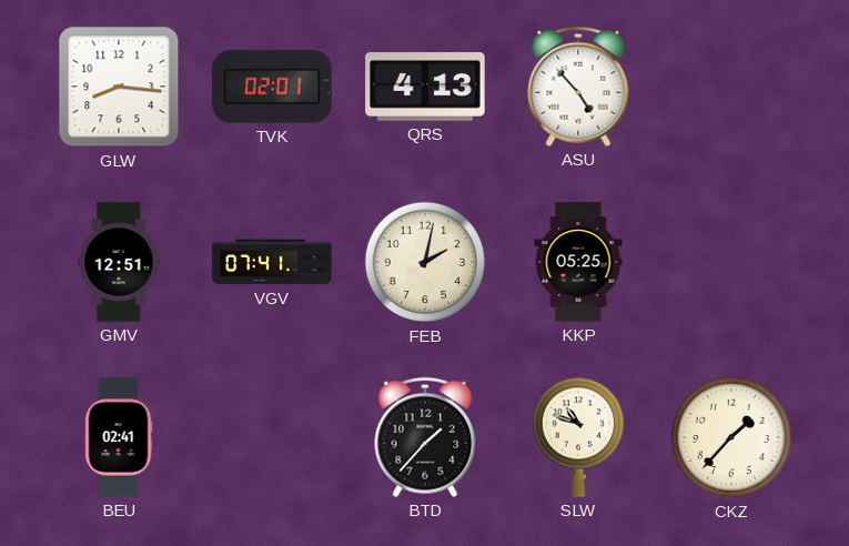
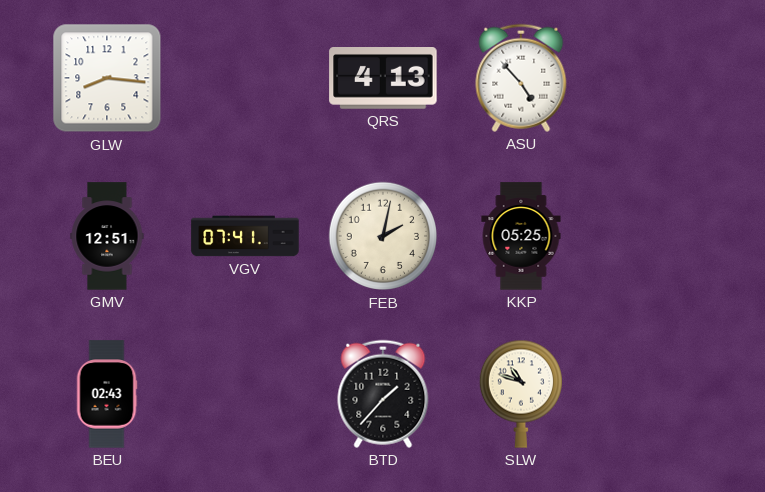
TVK: 02:01 -> none (272, 87)
BEU: 02:41 -> 02:43 (107, 394)
CKZ: 1:37 -> none (731, 437)
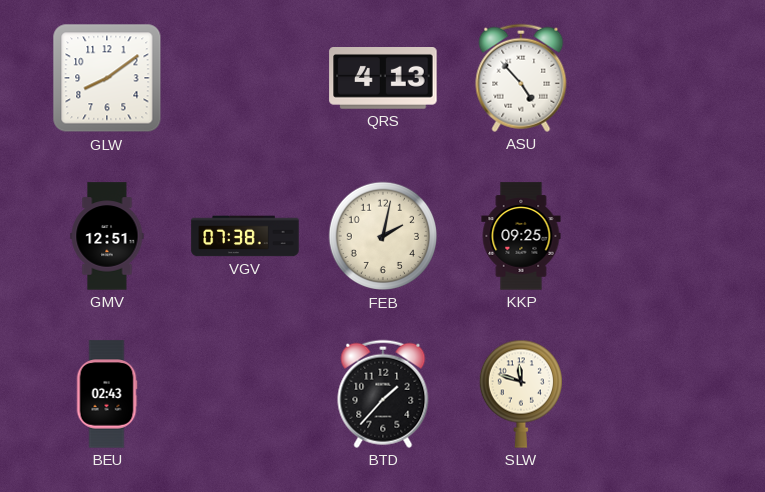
GLW: 8:16 -> 8:09 (107, 78)
VGV: 07:41 -> 07:38 (245, 236)
KKP: 05:25 -> 09:25 (521, 236)
SLW: 10:48 -> 11:48 (520, 394)
